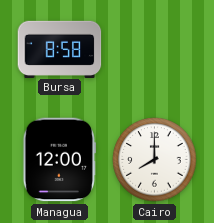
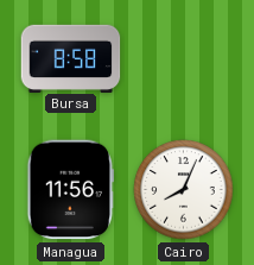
Managua: 12:00 -> 11:56 (70, 190)
Cairo: 8:00 -> 8:04 (184, 190)
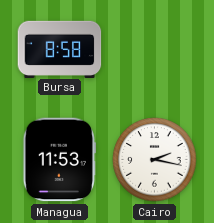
Managua: 11:56 -> 11:53 (59, 160)
Cairo: 8:04 -> 2:17 (155, 160)
